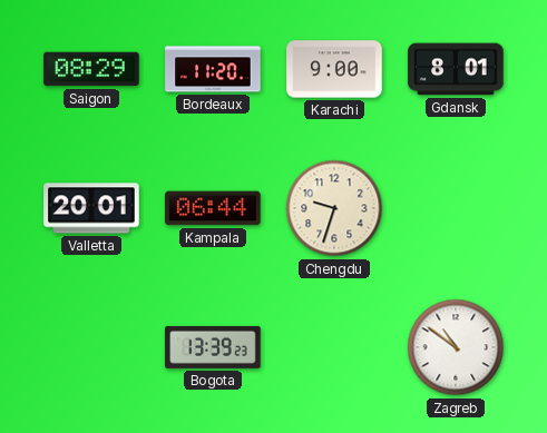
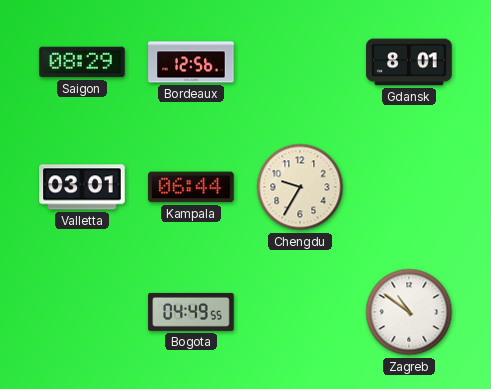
Bordeaux: 11:20 -> 12:56 (191, 62)
Karachi: 9:00 -> none (334, 69)
Valletta: 20:01 -> 03:01 (82, 187)
Chengdu: 9:33 -> 9:35 (300, 187)
Bogota: 13:39 -> 04:49 (191, 312)
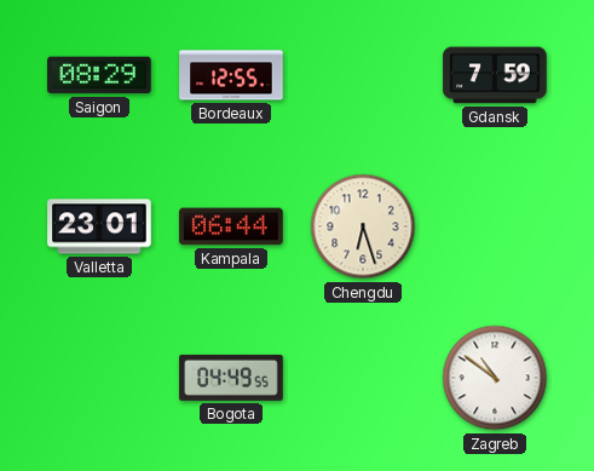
Bordeaux: 12:56 -> 12:55 (231, 75)
Gdansk: 8:01 -> 7:59 (495, 75)
Valletta: 03:01 -> 23:01 (99, 226)
Chengdu: 9:35 -> 6:27 (363, 226)
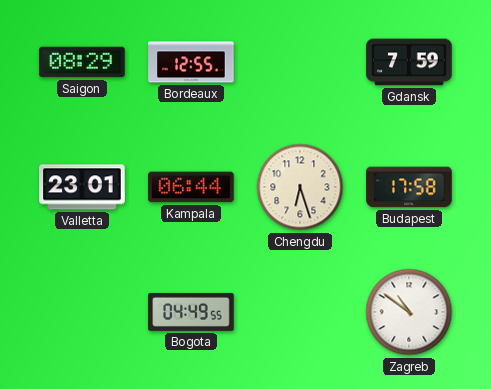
Budapest: none -> 17:58 (409, 187)
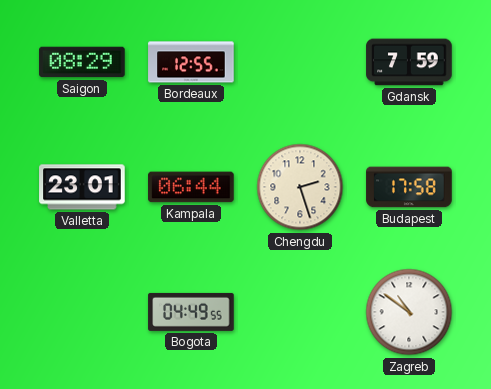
Chengdu: 6:27 -> 2:27 (300, 187)
